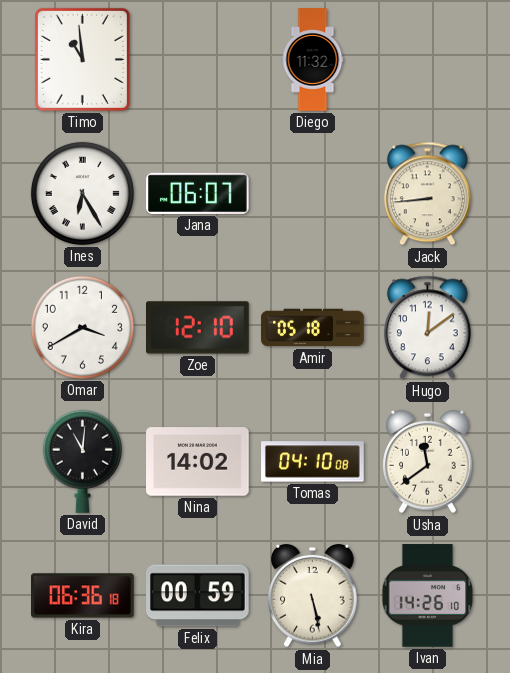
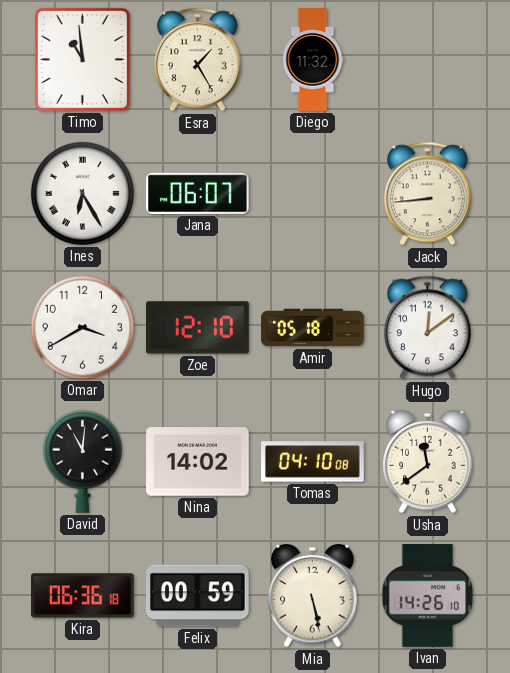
Esra: none -> 1:25 (197, 60)
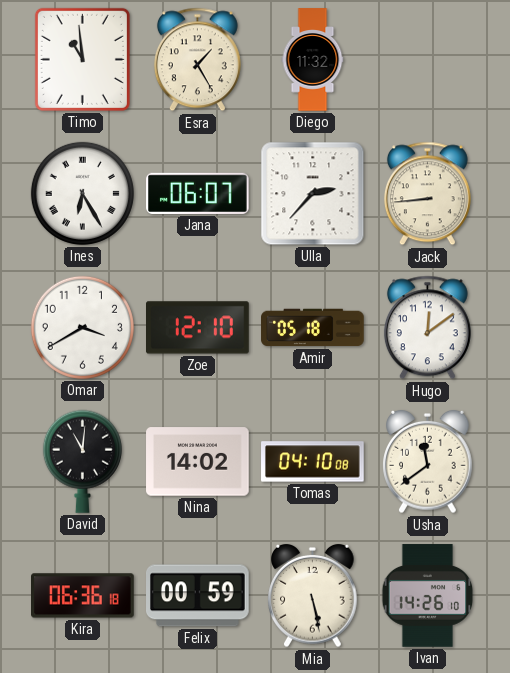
Ulla: none -> 2:37 (313, 194)
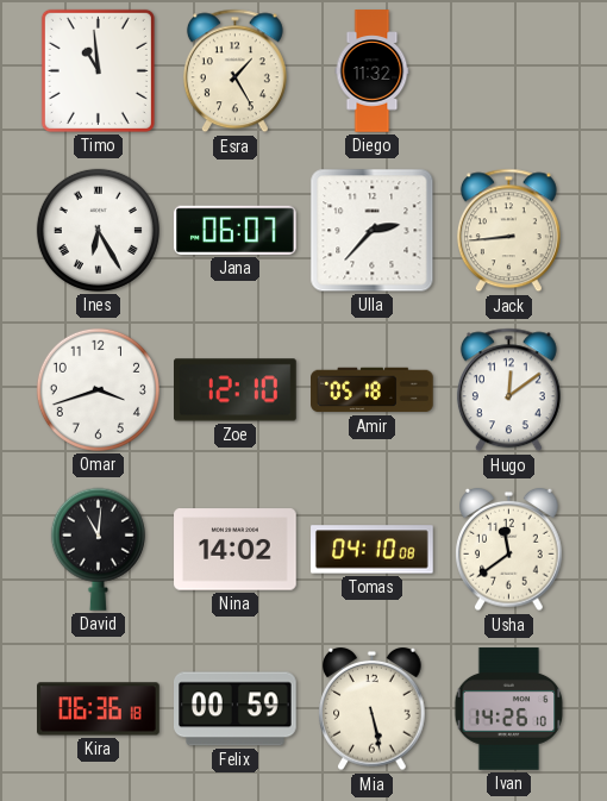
Omar: 3:40 -> 3:42 (98, 389)
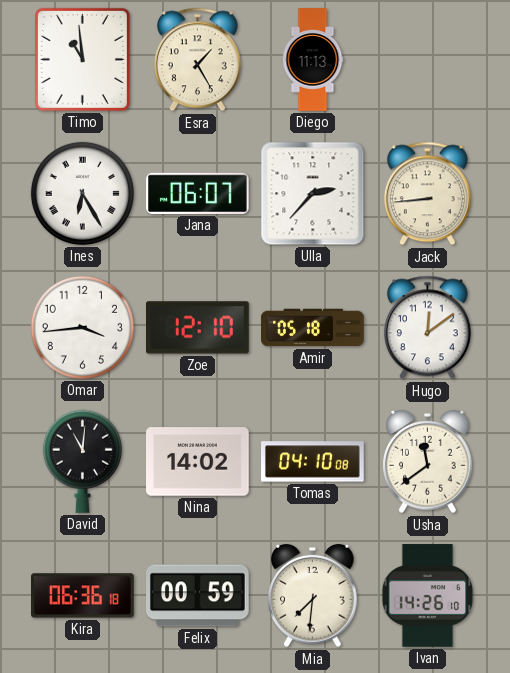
Diego: 11:32 -> 11:13 (313, 60)
Omar: 3:42 -> 3:44 (82, 327)
Mia: 5:28 -> 7:31 (313, 596)
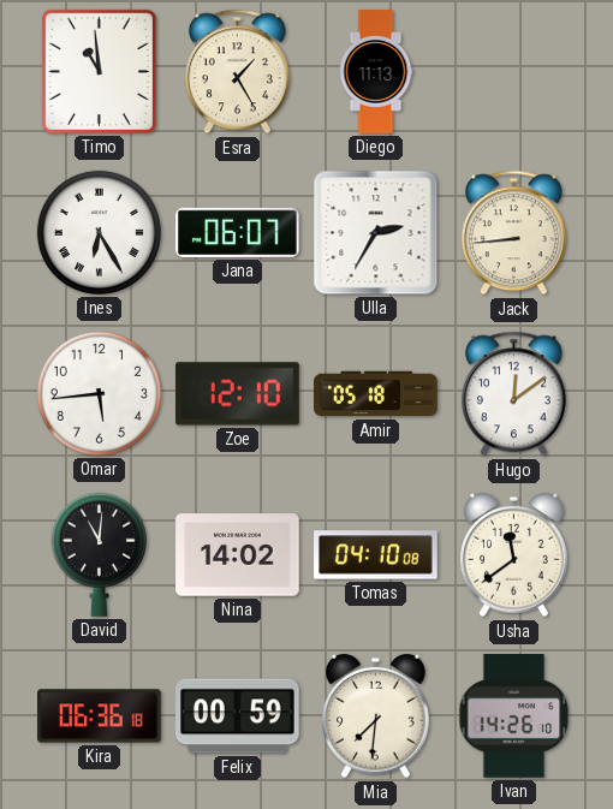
Ulla: 2:37 -> 2:35 (376, 233)
Omar: 3:44 -> 5:44 (99, 393)
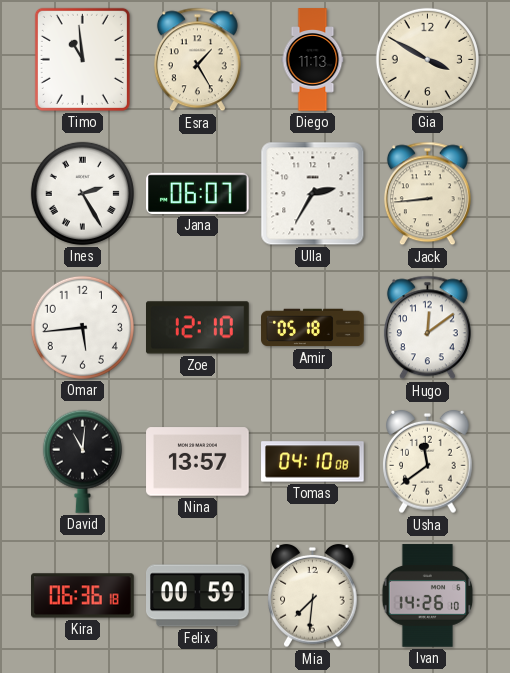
Gia: none -> 3:50 (427, 59)
Ines: 6:25 -> 2:25 (82, 193)
Nina: 14:02 -> 13:57 (198, 462)
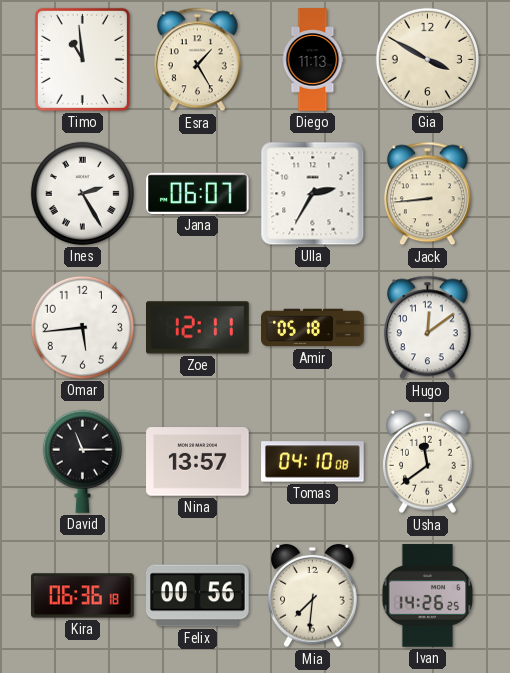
Zoe: 12:10 -> 12:11 (198, 328)
David: 11:01 -> 11:15 (82, 461)
Felix: 00:59 -> 00:56 (198, 596)
Ivan: 14:26:10 -> 14:26:25 (428, 596)
